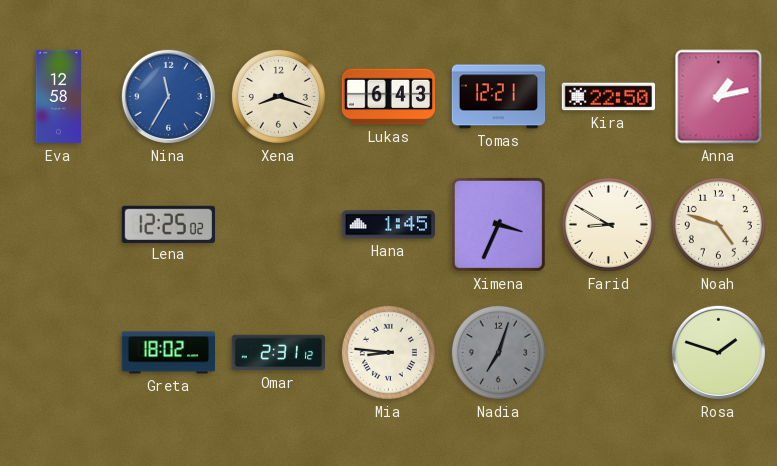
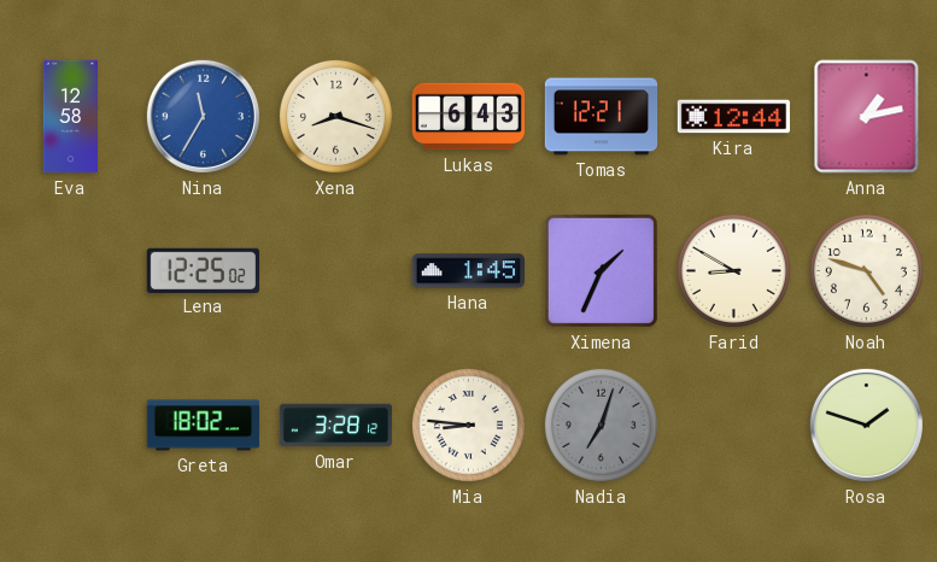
Kira: 22:50 -> 12:44 (733, 117)
Ximena: 3:34 -> 1:34 (601, 270)
Omar: 2:31 -> 3:28 (336, 426)
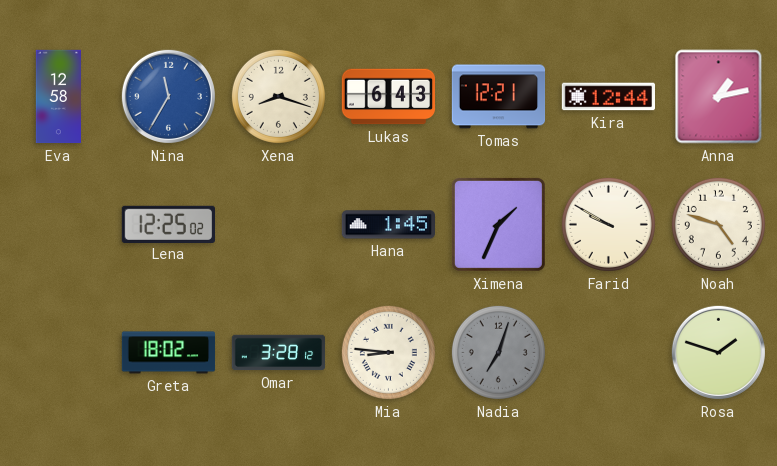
Farid: 8:50 -> 9:50 (608, 224)
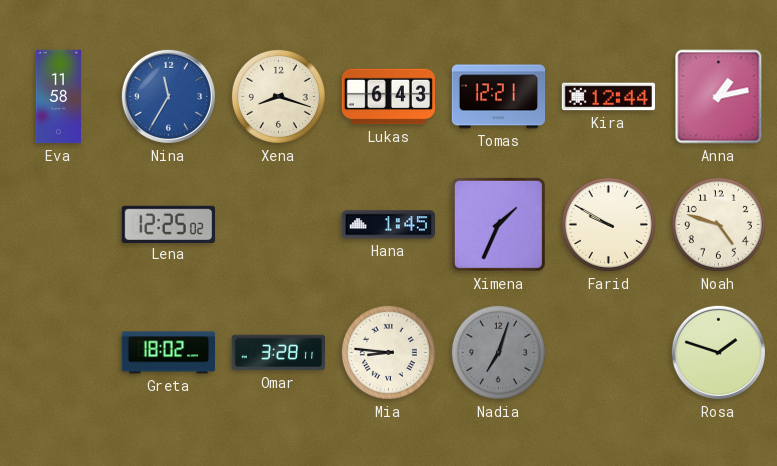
Eva: 12:58 -> 11:58 (59, 97)
Omar: 3:28:12 -> 3:28:11 (279, 353)
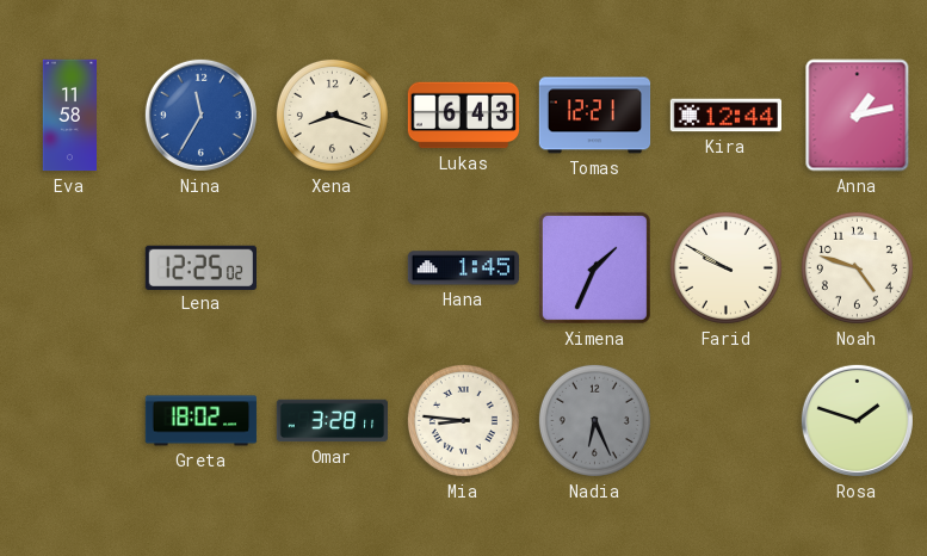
Nadia: 7:03 -> 6:26 (594, 420)
